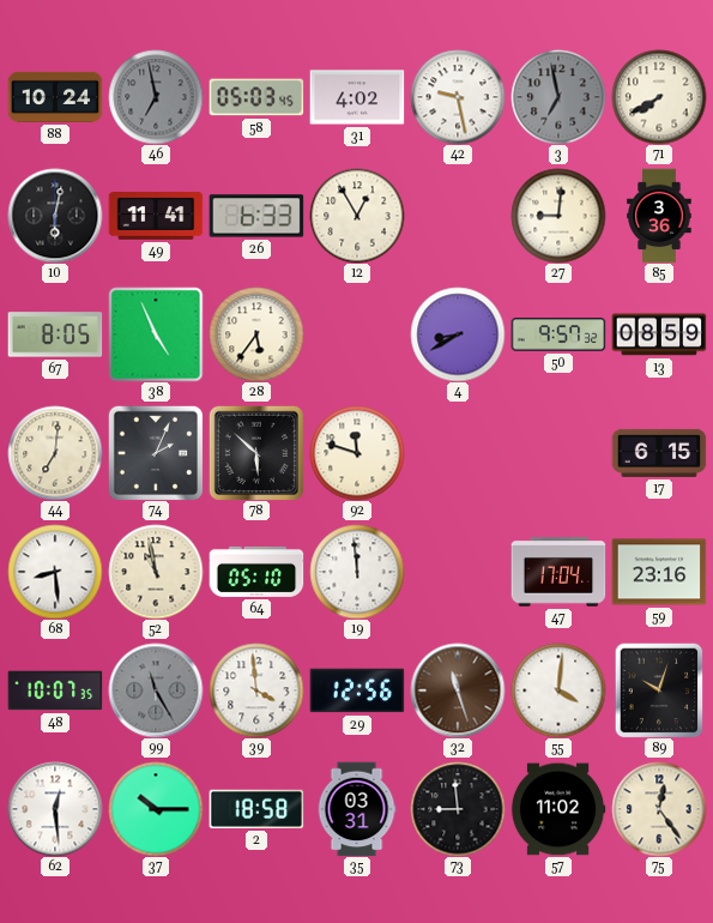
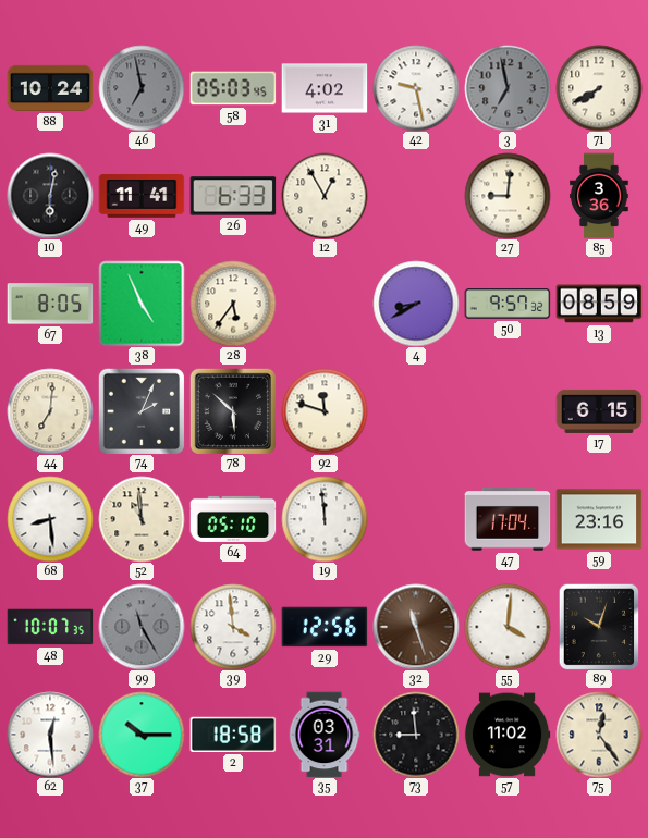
52: 10:58 -> 10:59 (142, 519)
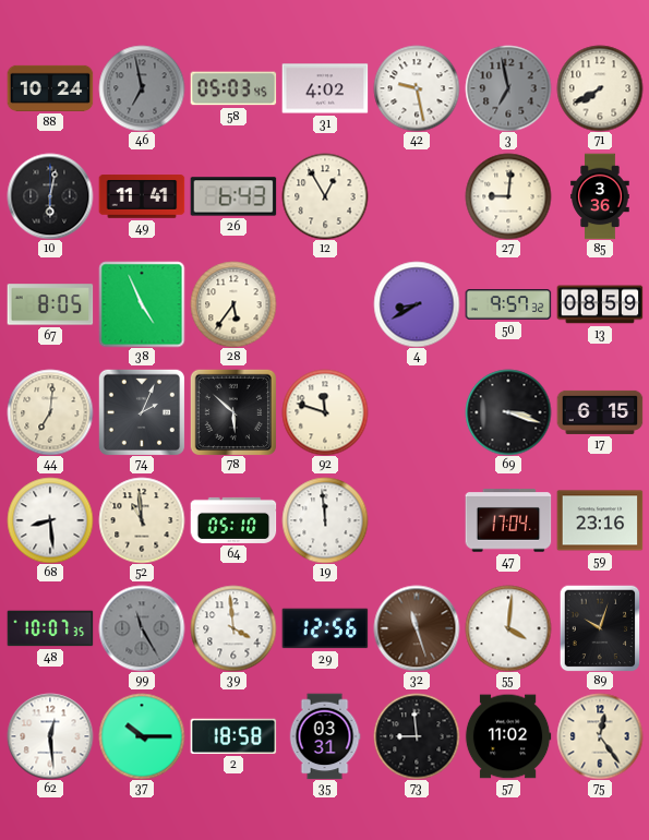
26: 6:33 -> 6:43 (233, 196)
69: none -> 3:18 (508, 412)
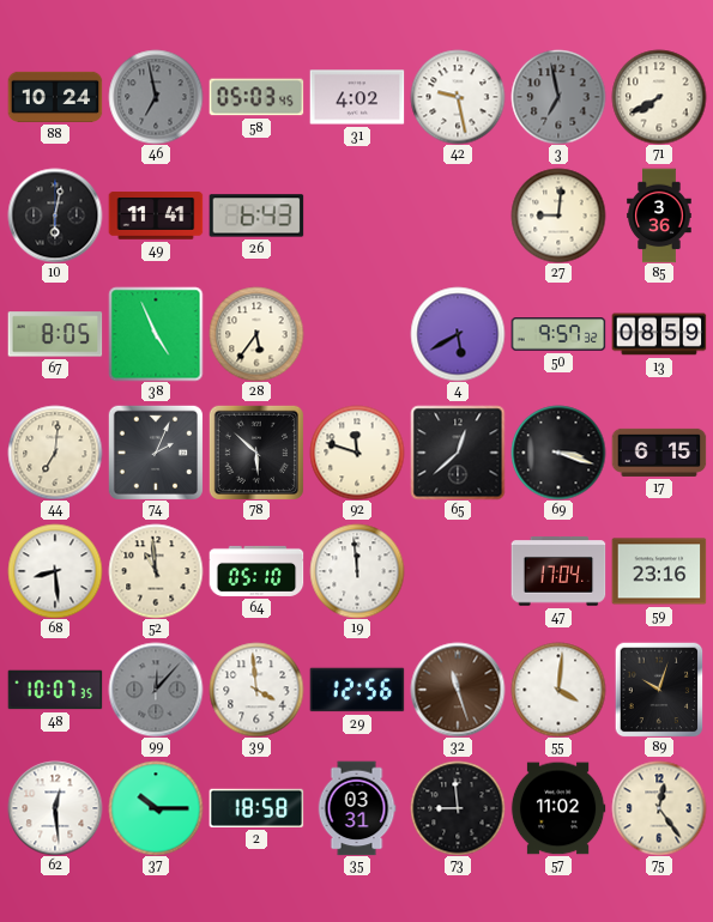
12: 12:55 -> none (325, 196)
4: 8:40 -> 5:40 (458, 334)
65: none -> 12:38 (458, 453)
99: 11:25 -> 12:07 (156, 690)
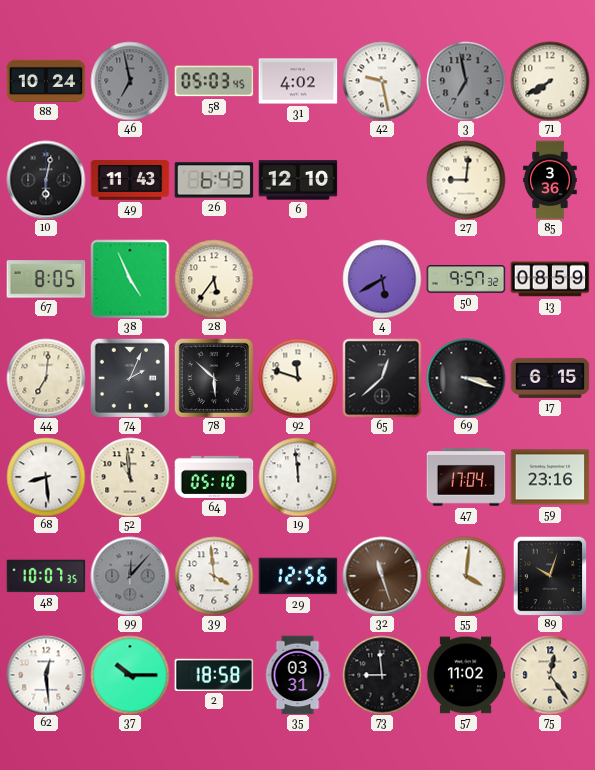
49: 11:41 -> 11:43 (130, 180)
6: none -> 12:10 (298, 180)
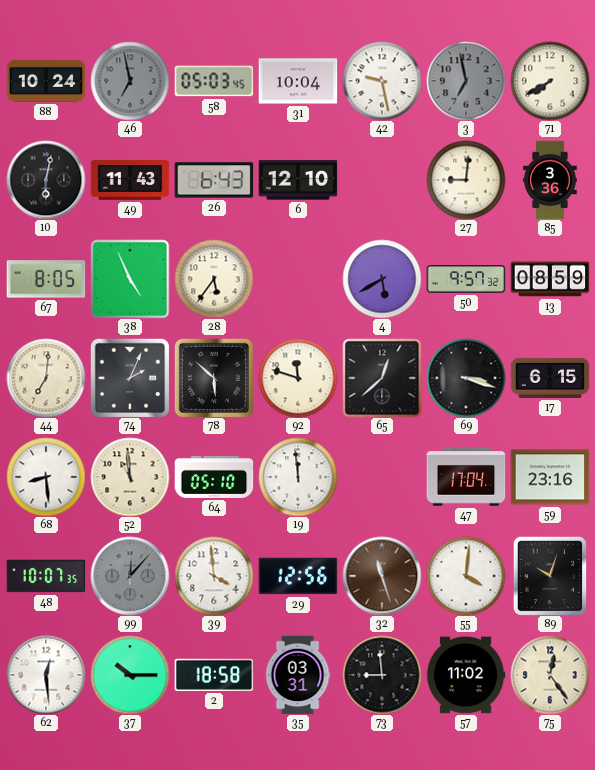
31: 4:02 -> 10:04 (298, 81)
